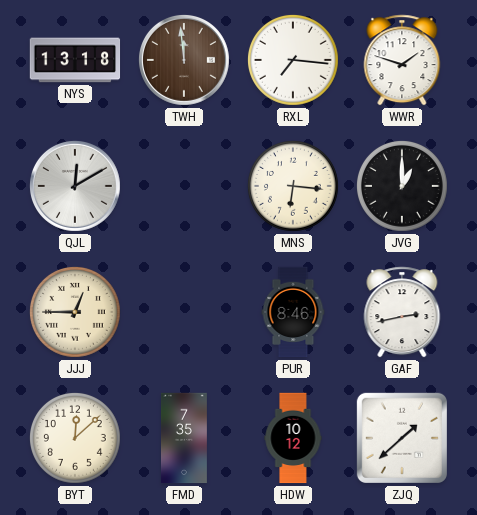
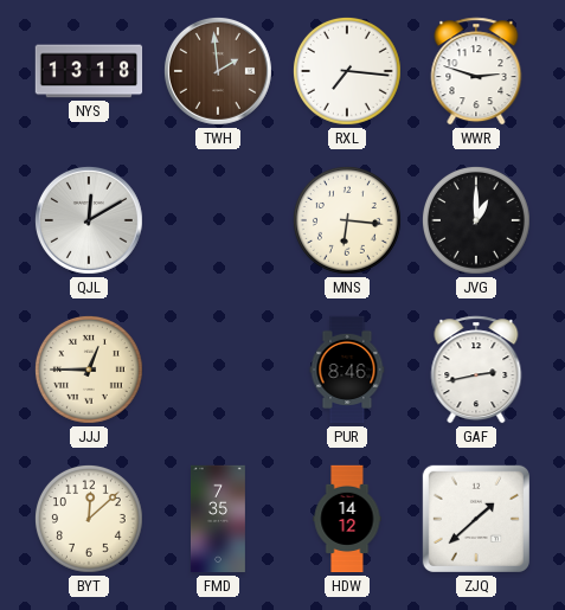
TWH: 11:59 -> 1:59 (218, 71)
WWR: 1:48 -> 2:48 (476, 71)
HDW: 10:12 -> 14:12 (347, 519)
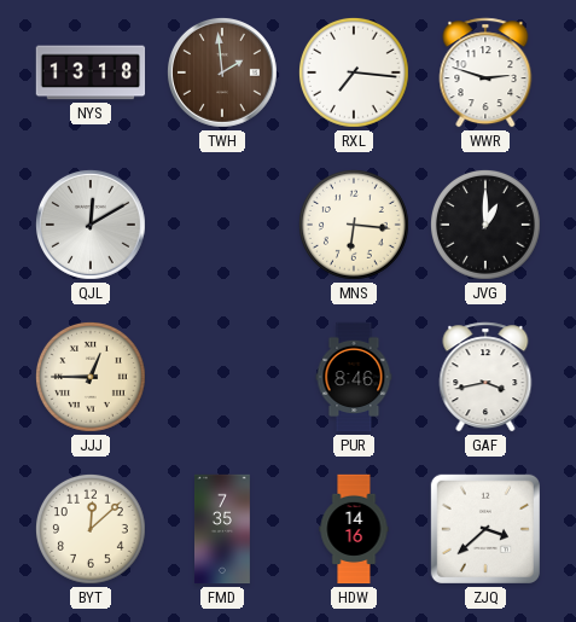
GAF: 2:43 -> 3:43 (485, 377)
HDW: 14:12 -> 14:16 (354, 529)
ZJQ: 1:38 -> 3:38 (485, 529)
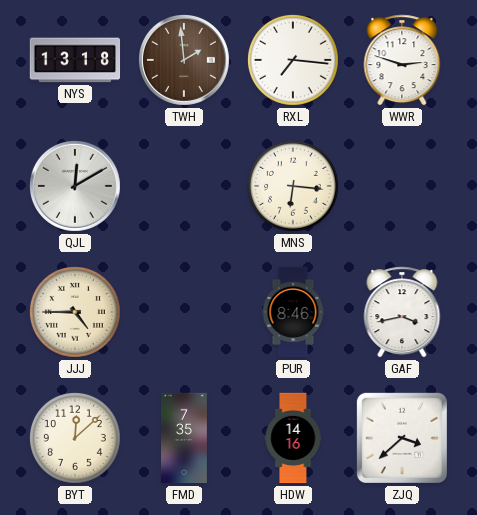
JVG: 1:00 -> none (485, 225)
JJJ: 12:45 -> 4:45 (75, 312)
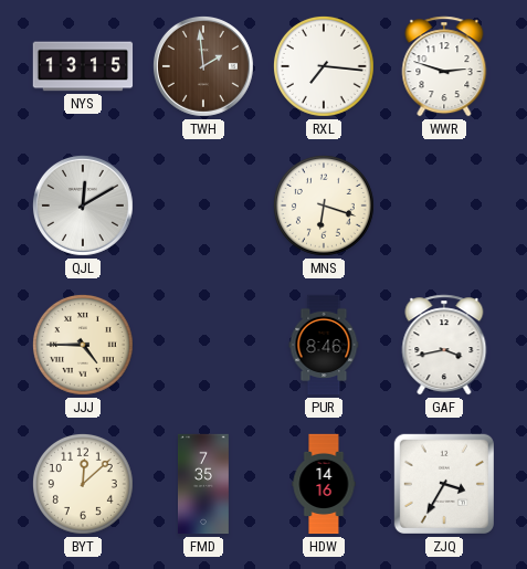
NYS: 13:18 -> 13:15 (83, 66)
MNS: 6:16 -> 6:18 (324, 206)
ZJQ: 3:38 -> 3:35 (444, 484)
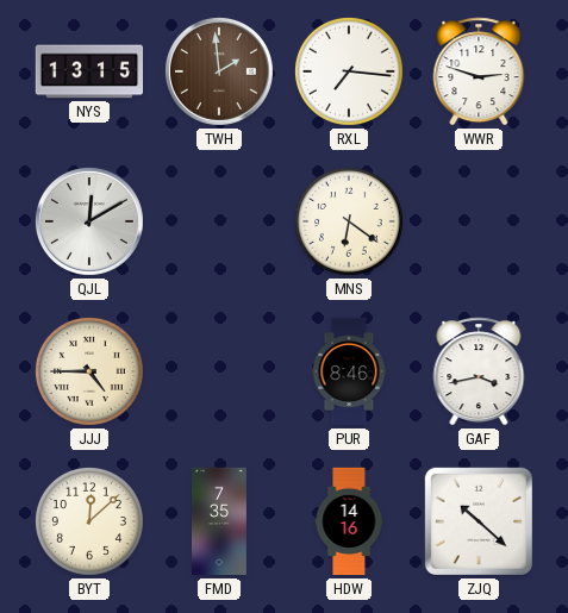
MNS: 6:18 -> 6:21 (349, 221)
ZJQ: 3:35 -> 10:22 (479, 521)
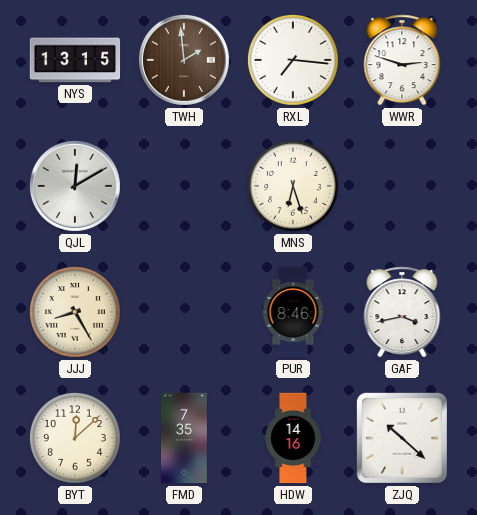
MNS: 6:21 -> 6:27 (293, 186)
JJJ: 4:45 -> 8:25 (75, 312)
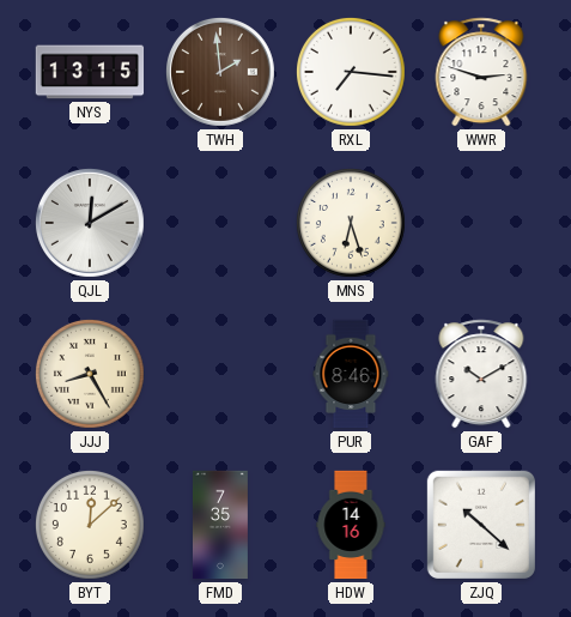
GAF: 3:43 -> 10:10 (481, 374)
